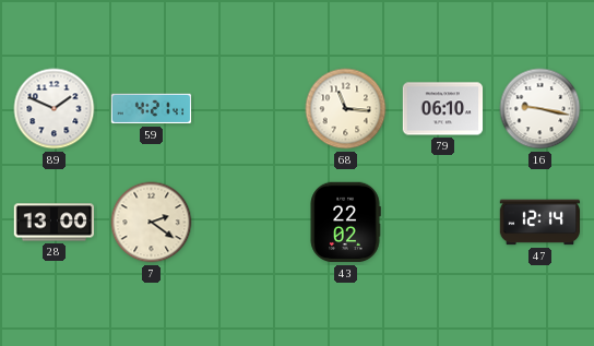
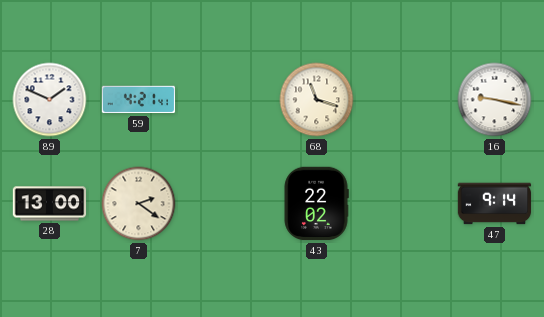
68: 11:16 -> 11:18 (317, 100)
79: 06:10 -> none (443, 109)
47: 12:14 -> 9:14 (495, 204)
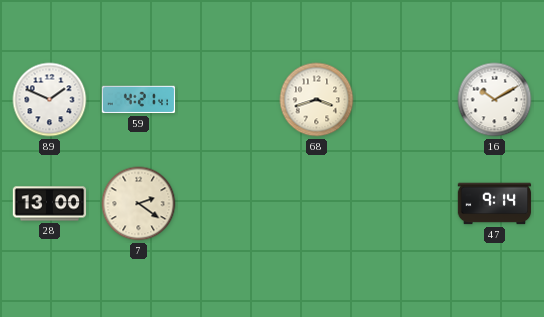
68: 11:18 -> 3:42 (317, 100)
16: 9:17 -> 10:10 (495, 100)
43: 22:02 -> none (316, 204)
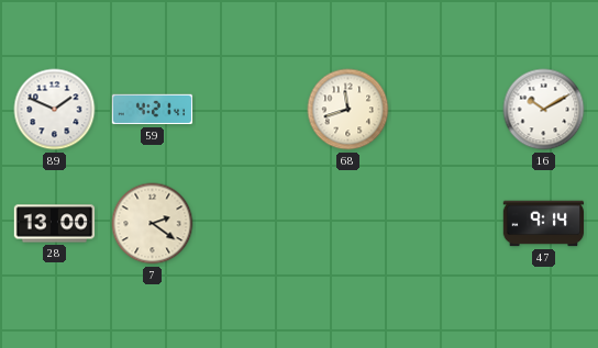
68: 3:42 -> 11:42 (348, 110)
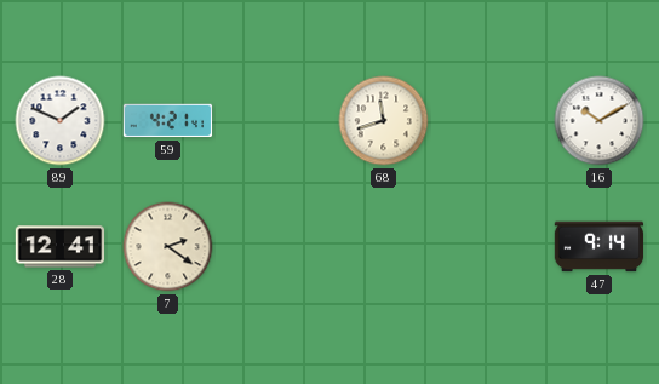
28: 13:00 -> 12:41 (61, 247)
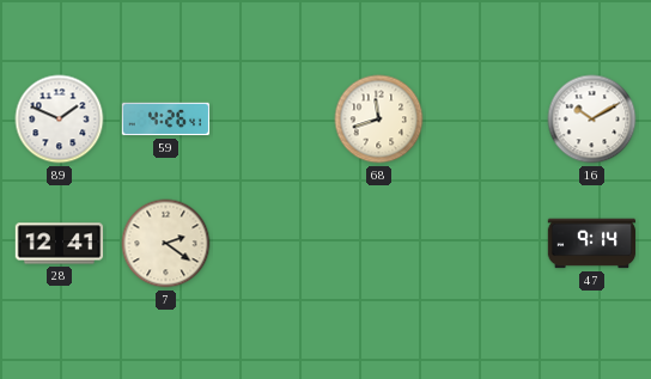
59: 4:21 -> 4:26 (166, 120)
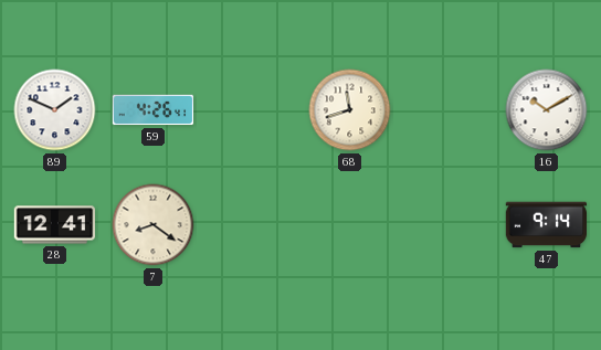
7: 2:21 -> 8:21 (154, 225)
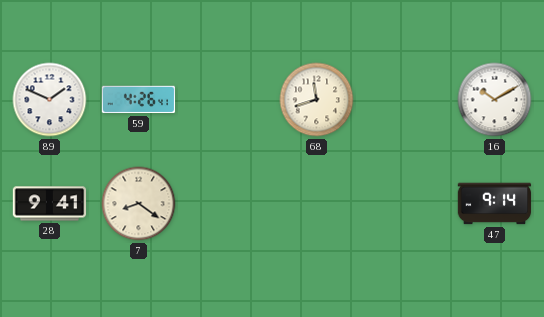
28: 12:41 -> 9:41 (50, 204)
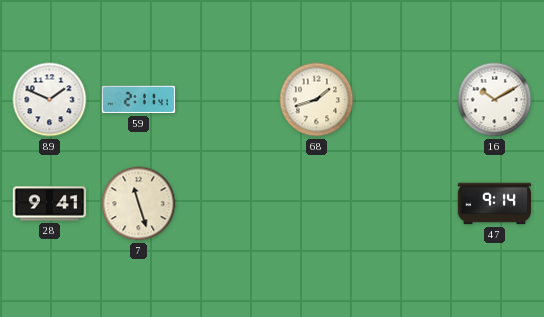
59: 4:26 -> 2:11 (139, 100)
68: 11:42 -> 1:42 (317, 100)
7: 8:21 -> 11:27 (139, 204)
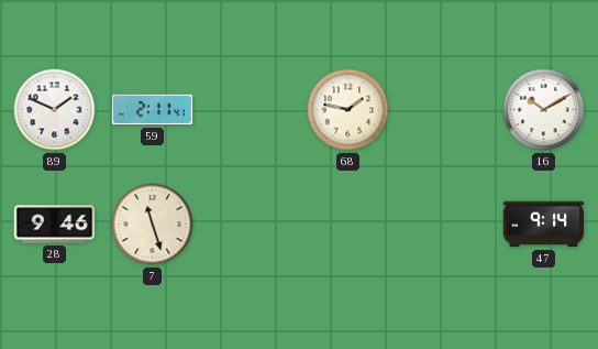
68: 1:42 -> 1:47 (348, 110)
28: 9:41 -> 9:46 (55, 225)
